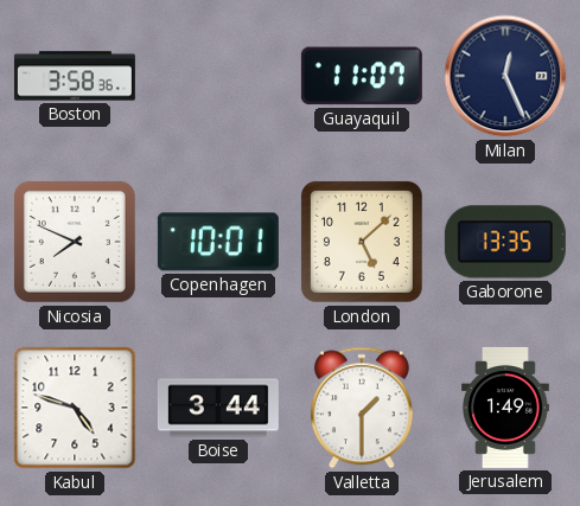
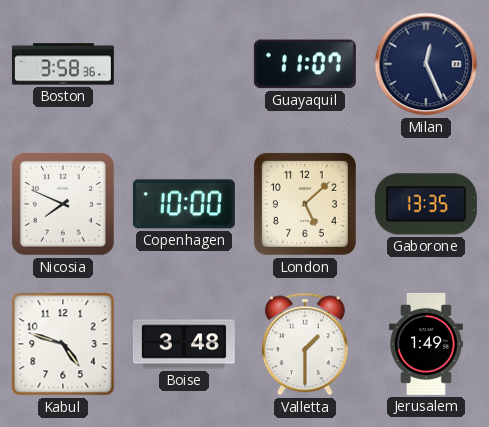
Copenhagen: 10:01 -> 10:00 (184, 204)
Boise: 3:44 -> 3:48 (184, 344)
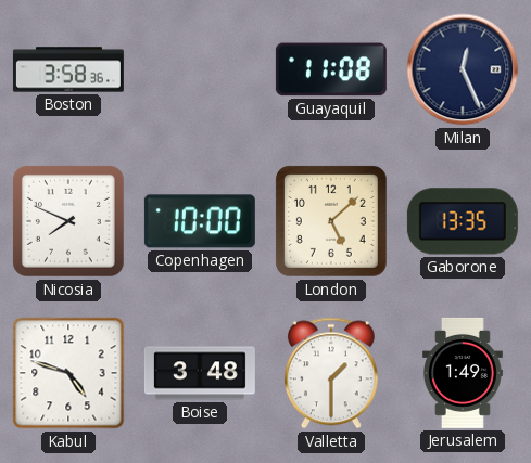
Guayaquil: 11:07 -> 11:08 (331, 69)
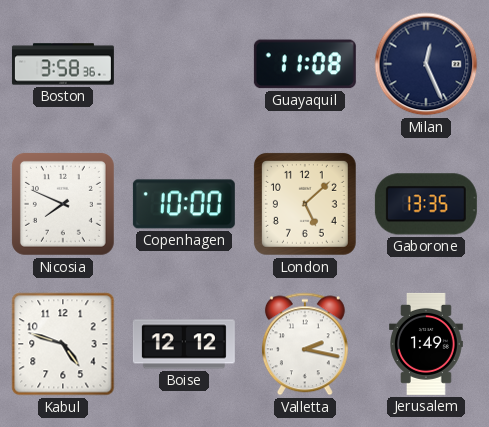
Boise: 3:48 -> 12:12 (184, 344)
Valletta: 1:30 -> 2:17 (305, 344)
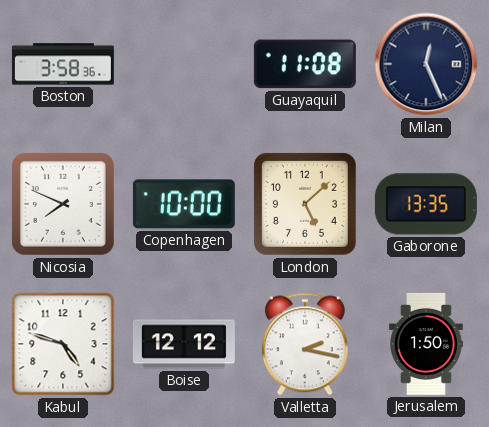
Jerusalem: 1:49 -> 1:50 (427, 344)
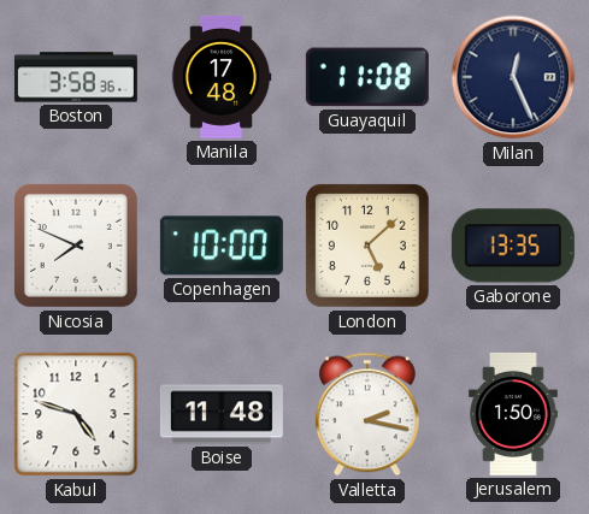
Manila: none -> 17:48 (222, 77)
Boise: 12:12 -> 11:48 (222, 414)
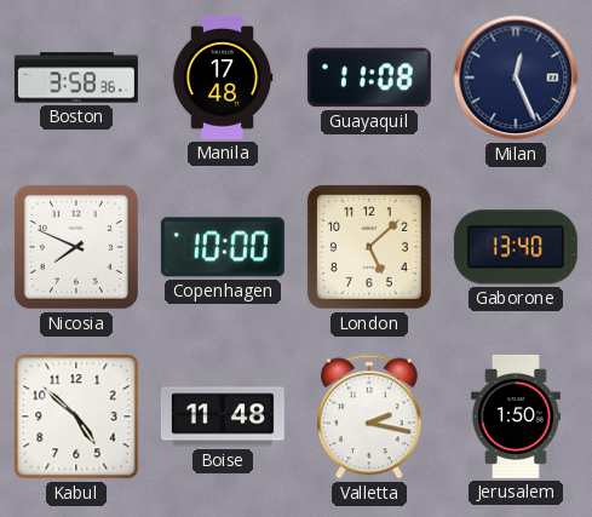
Gaborone: 13:35 -> 13:40 (516, 247)
Kabul: 4:48 -> 4:52 (76, 417)
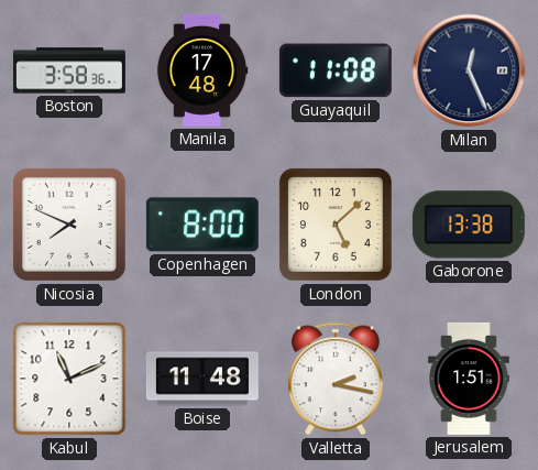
Copenhagen: 10:00 -> 8:00 (202, 225)
Gaborone: 13:40 -> 13:38 (469, 225)
Kabul: 4:52 -> 11:11 (69, 379)
Jerusalem: 1:50 -> 1:51 (470, 379)
